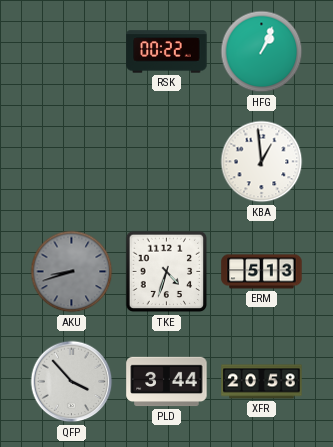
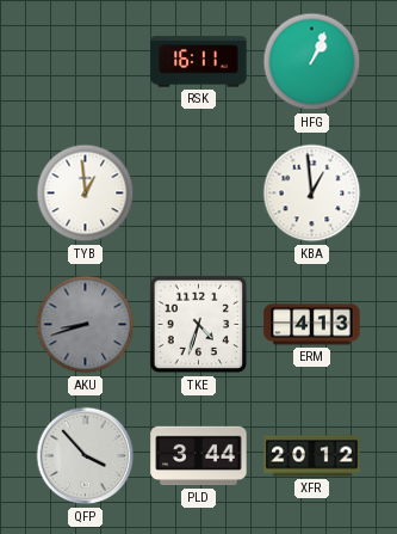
RSK: 00:22 -> 16:11 (199, 62)
TYB: none -> 12:59 (86, 194)
ERM: 5:13 -> 4:13 (312, 325)
XFR: 20:58 -> 20:12 (312, 456)
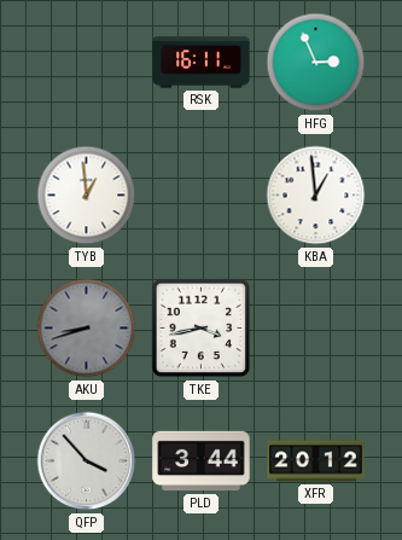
HFG: 1:04 -> 2:56 (316, 63)
TKE: 4:33 -> 3:43 (202, 329)
ERM: 4:13 -> none (312, 325)
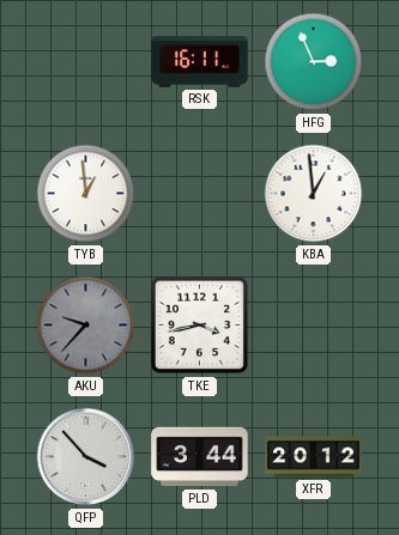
AKU: 8:42 -> 9:37 (86, 326)
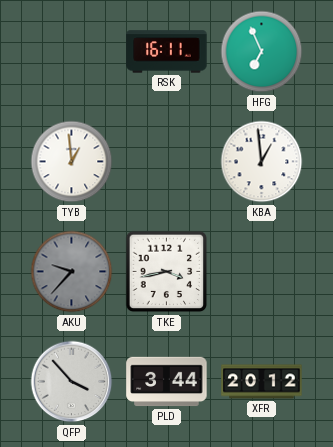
HFG: 2:56 -> 6:56 (262, 52)
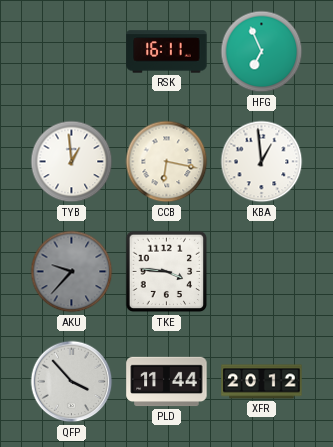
CCB: none -> 6:17 (167, 162)
TKE: 3:43 -> 3:46 (167, 272)
PLD: 3:44 -> 11:44 (167, 382)
